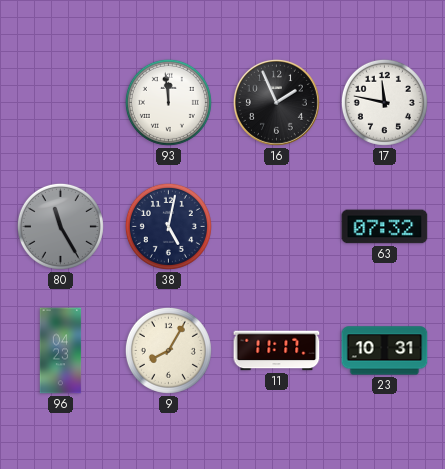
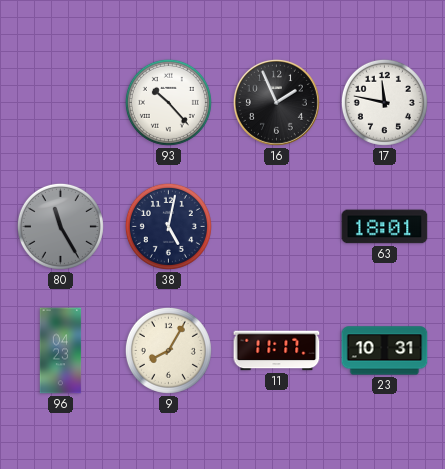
93: 11:59 -> 10:23 (168, 102)
63: 07:32 -> 18:01 (385, 227)
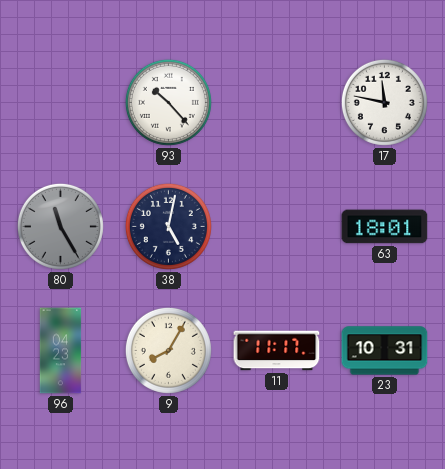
16: 1:56 -> none (276, 102)
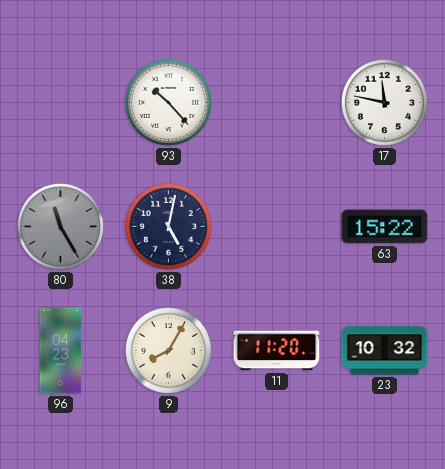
63: 18:01 -> 15:22 (385, 227)
11: 11:17 -> 11:20 (277, 351)
23: 10:31 -> 10:32 (385, 351)
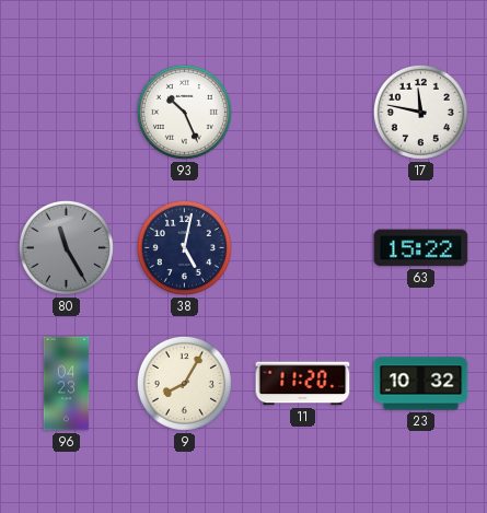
93: 10:23 -> 10:26 (184, 112)
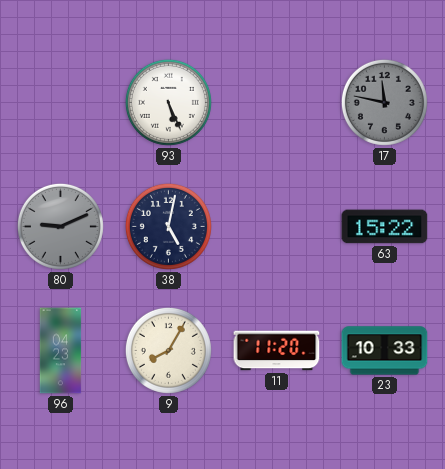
93: 10:26 -> 5:26 (168, 102)
17 dial: white -> grey (384, 102)
80: 11:25 -> 9:11 (60, 226)
23: 10:32 -> 10:33 (385, 351)
